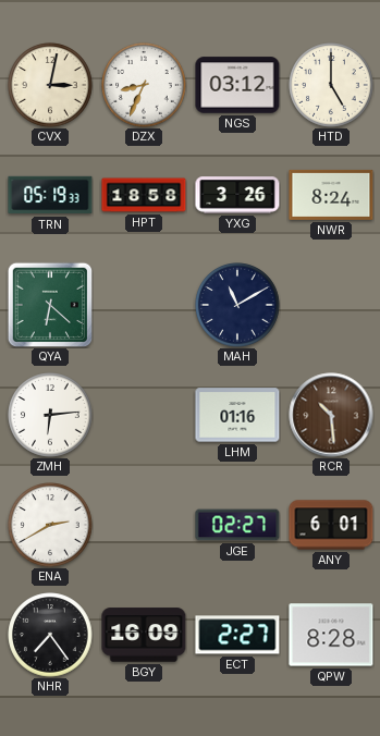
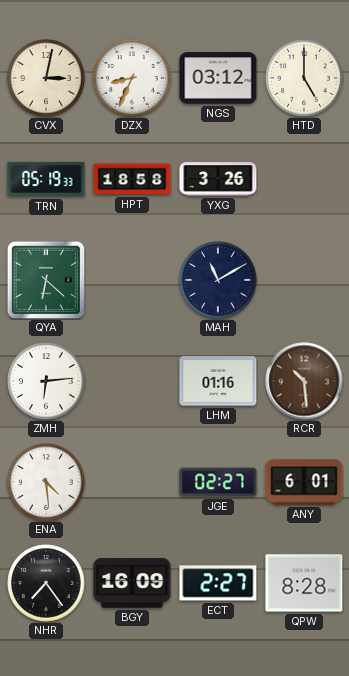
NWR: 8:24 -> none (331, 195)
ENA: 2:40 -> 4:29 (46, 482)
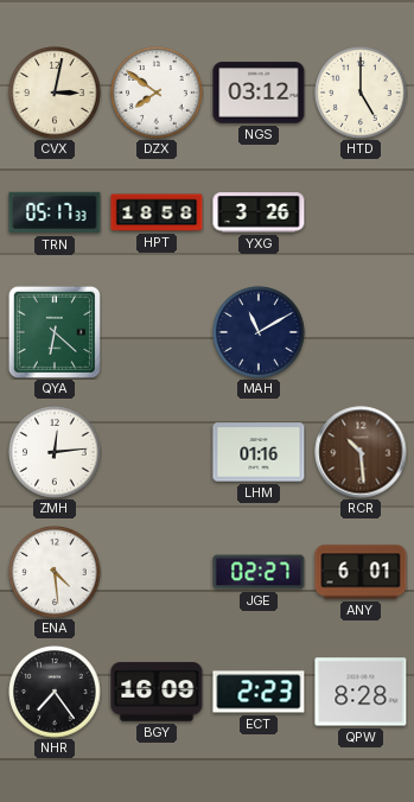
DZX: 8:34 -> 7:51 (157, 93)
TRN: 05:19 -> 05:17 (55, 212)
ZMH: 6:14 -> 12:14 (55, 452)
ECT: 2:27 -> 2:23 (259, 692)
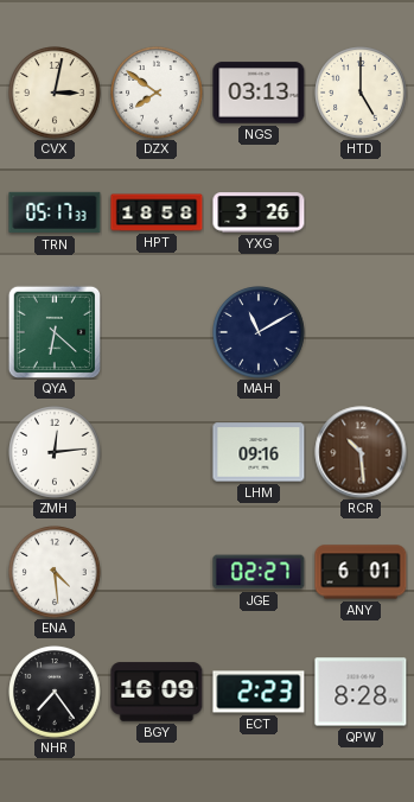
NGS: 03:12 -> 03:13 (259, 93)
LHM: 01:16 -> 09:16 (259, 452)
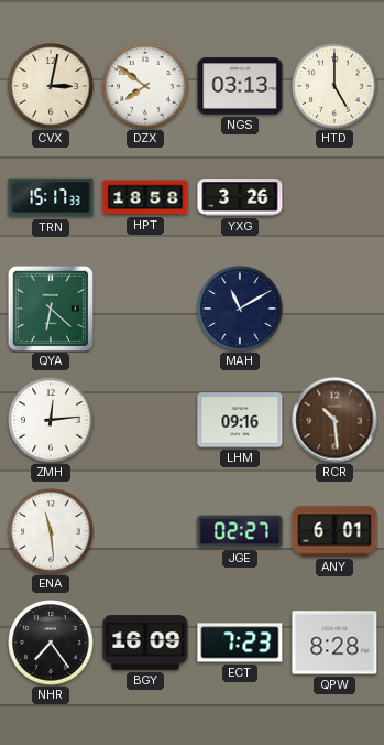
TRN: 05:17 -> 15:17 (51, 197)
ENA: 4:29 -> 11:29 (51, 531)
ECT: 2:23 -> 7:23 (240, 643)
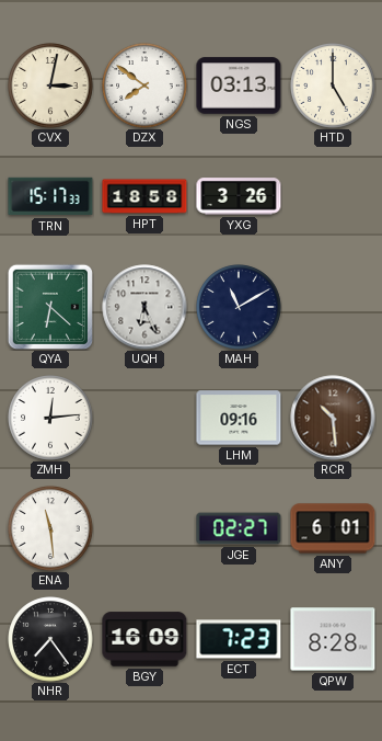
UQH: none -> 6:26 (144, 307)
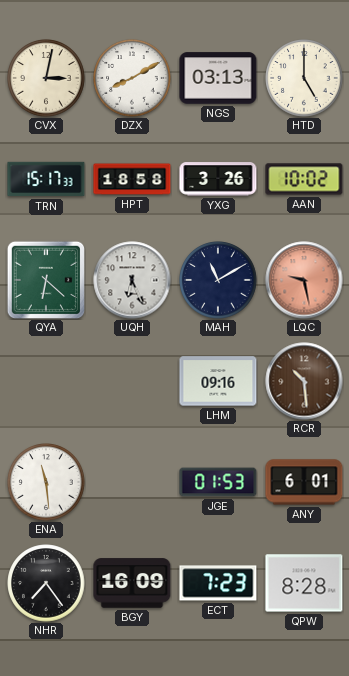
DZX: 7:51 -> 8:10 (132, 78)
AAN: none -> 10:02 (304, 179)
LQC: none -> 9:28 (304, 280)
ZMH: 12:14 -> none (50, 418)
JGE: 02:27 -> 01:53 (218, 482)
